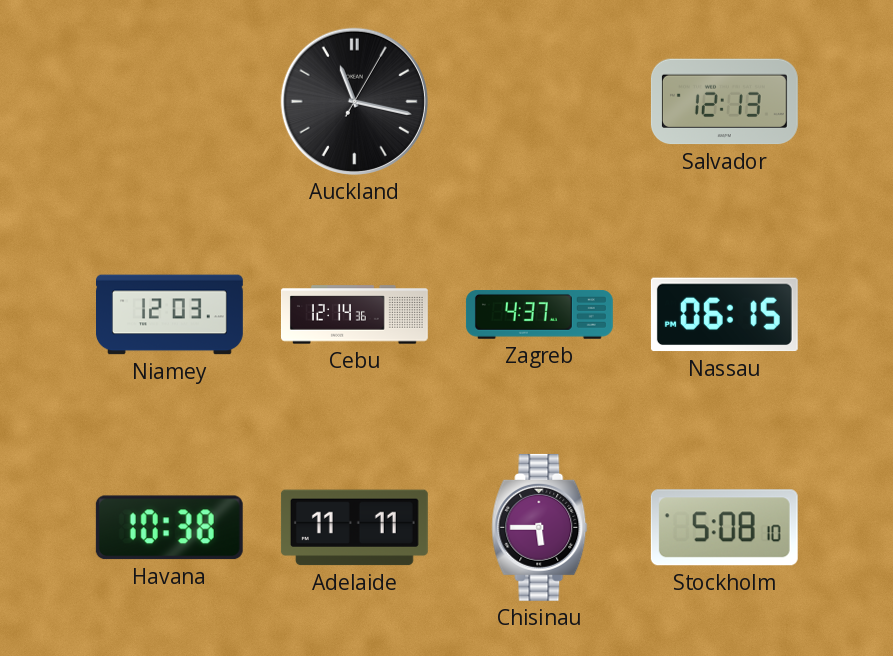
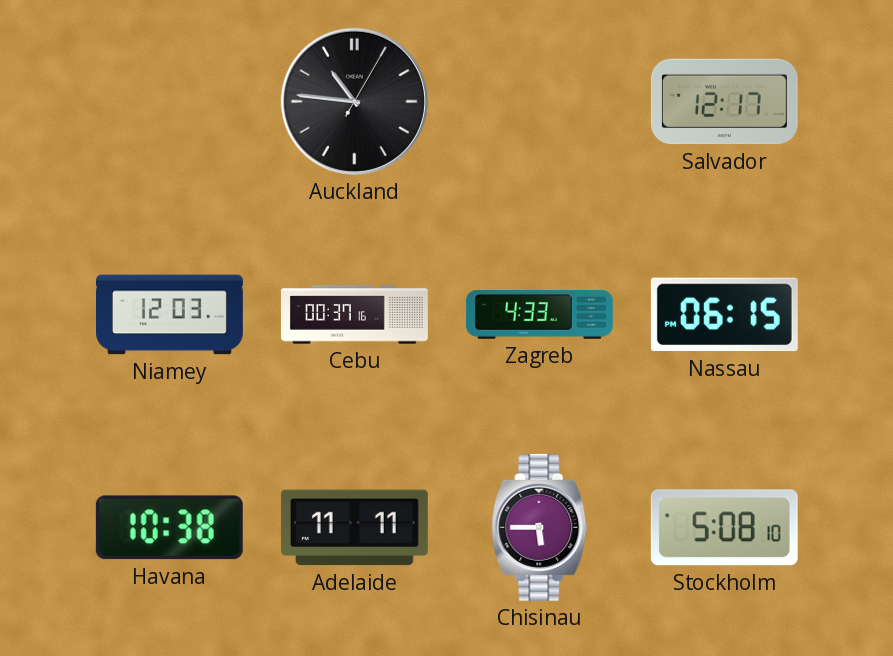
Auckland: 11:17 -> 10:46 (354, 101)
Salvador: 12:13 -> 12:17 (724, 102)
Cebu: 12:14 -> 00:37 (355, 315)
Zagreb: 4:37 -> 4:33 (539, 315)
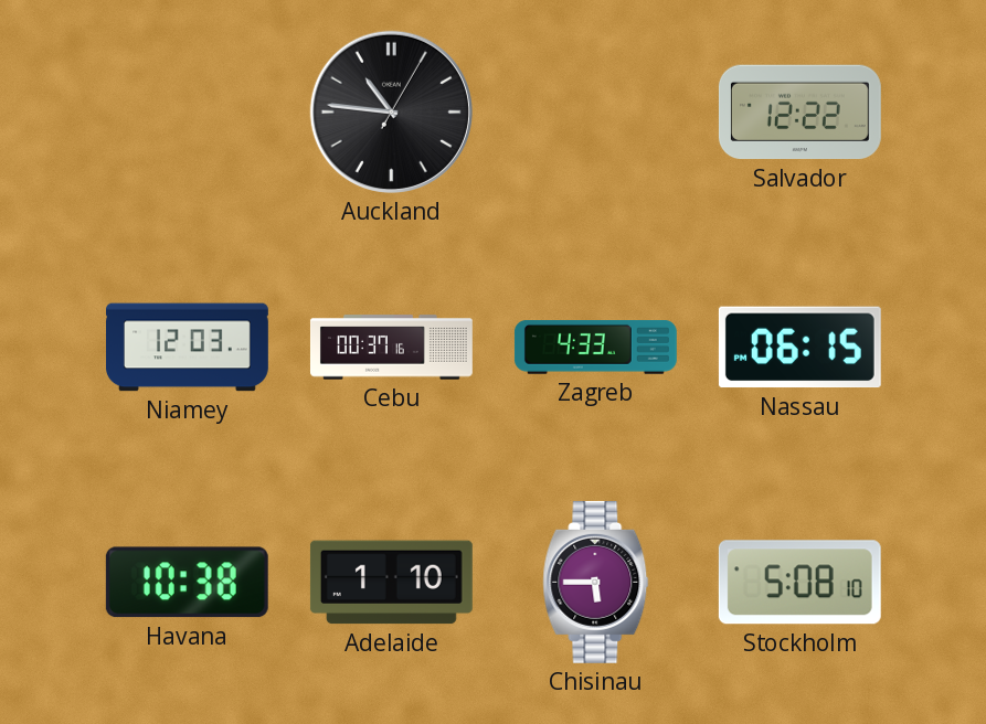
Salvador: 12:17 -> 12:22 (799, 113)
Adelaide: 11:11 -> 1:10 (391, 583)
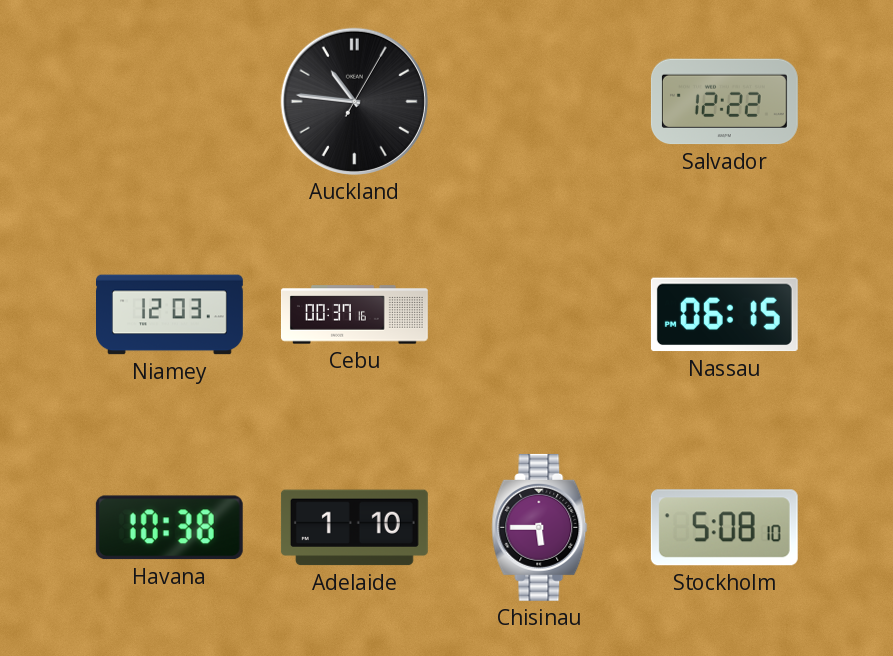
Zagreb: 4:33 -> none (595, 348)
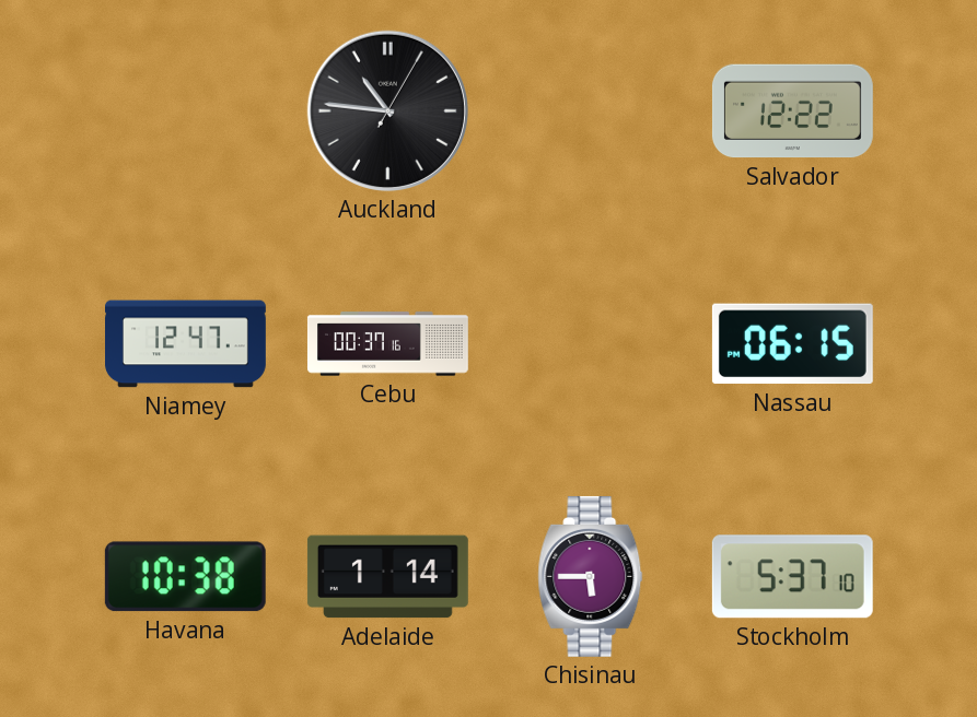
Niamey: 12:03 -> 12:47 (186, 344)
Adelaide: 1:10 -> 1:14 (387, 577)
Stockholm: 5:08 -> 5:37 (792, 577)
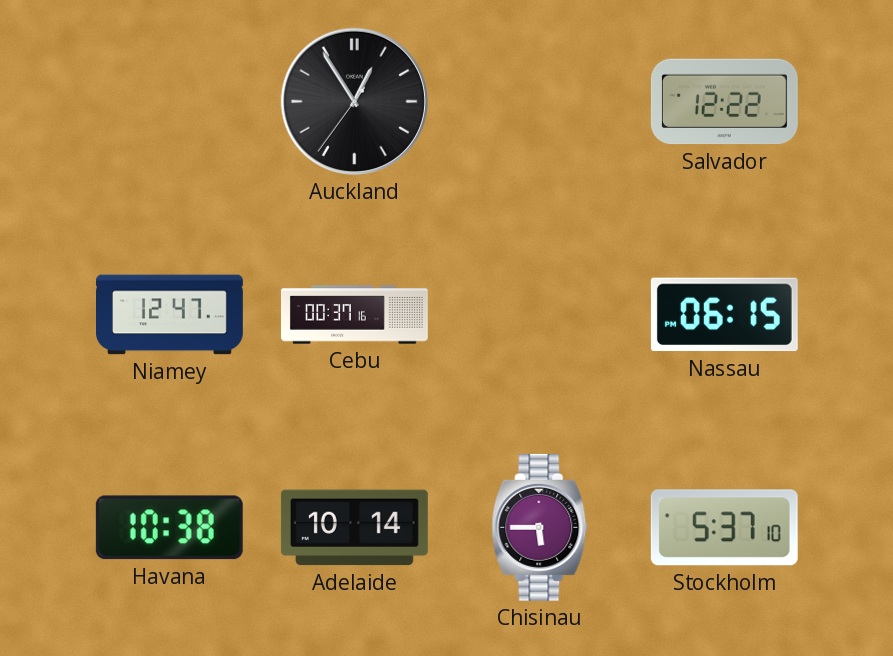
Auckland: 10:46 -> 12:54 (354, 101)
Adelaide: 1:14 -> 10:14 (354, 528)
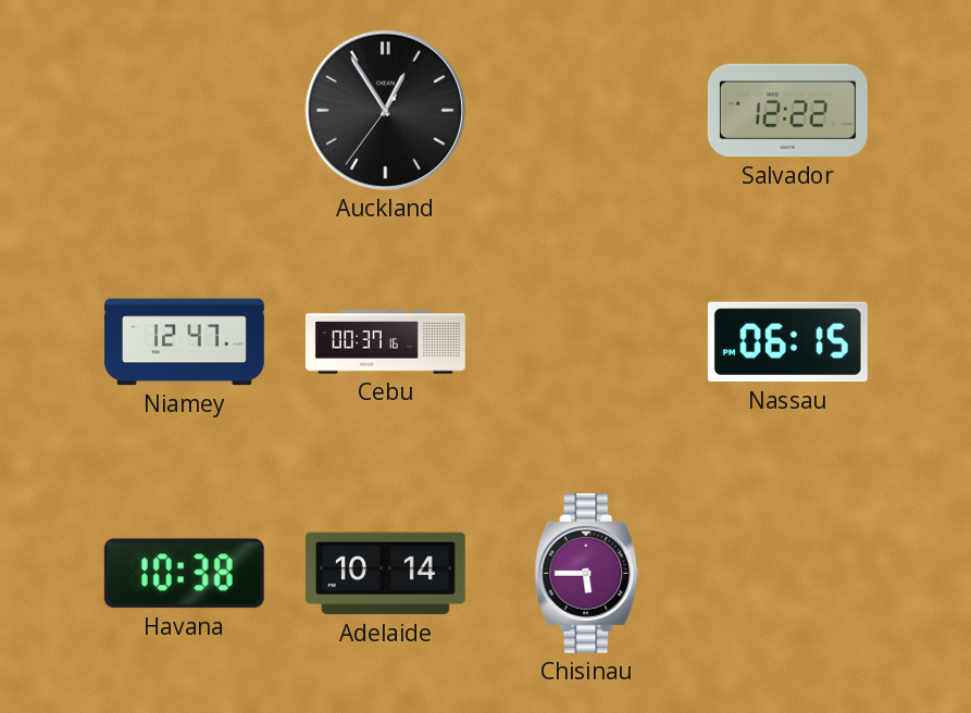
Stockholm: 5:37 -> none (724, 528)
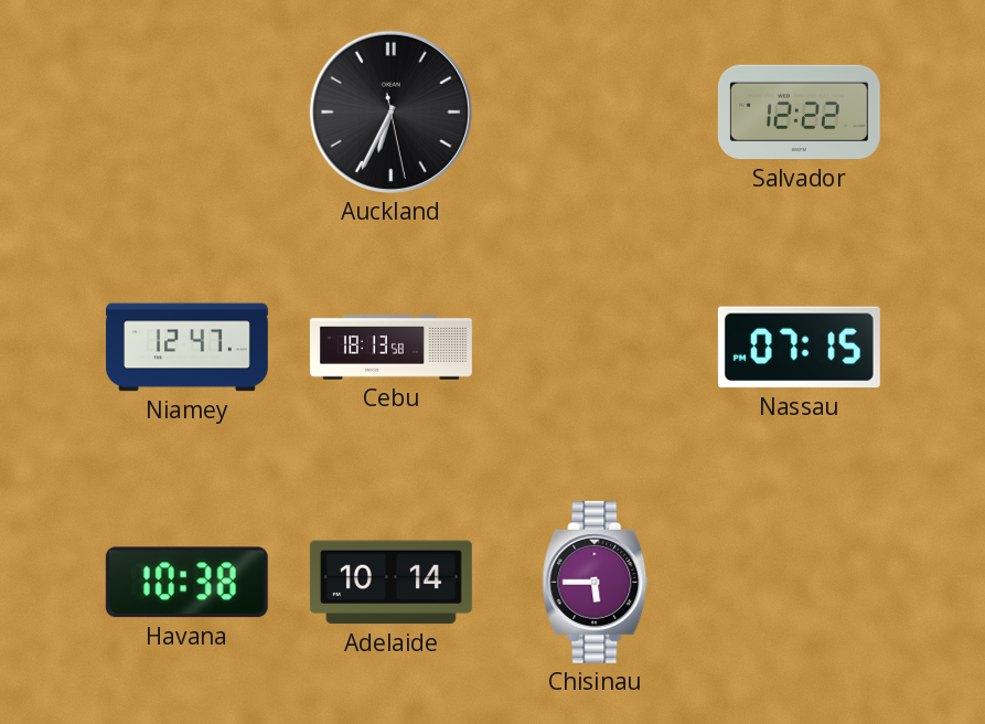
Auckland: 12:54 -> 6:34 (390, 111)
Cebu: 00:37 -> 18:13 (392, 348)
Nassau: 06:15 -> 07:15 (799, 348)
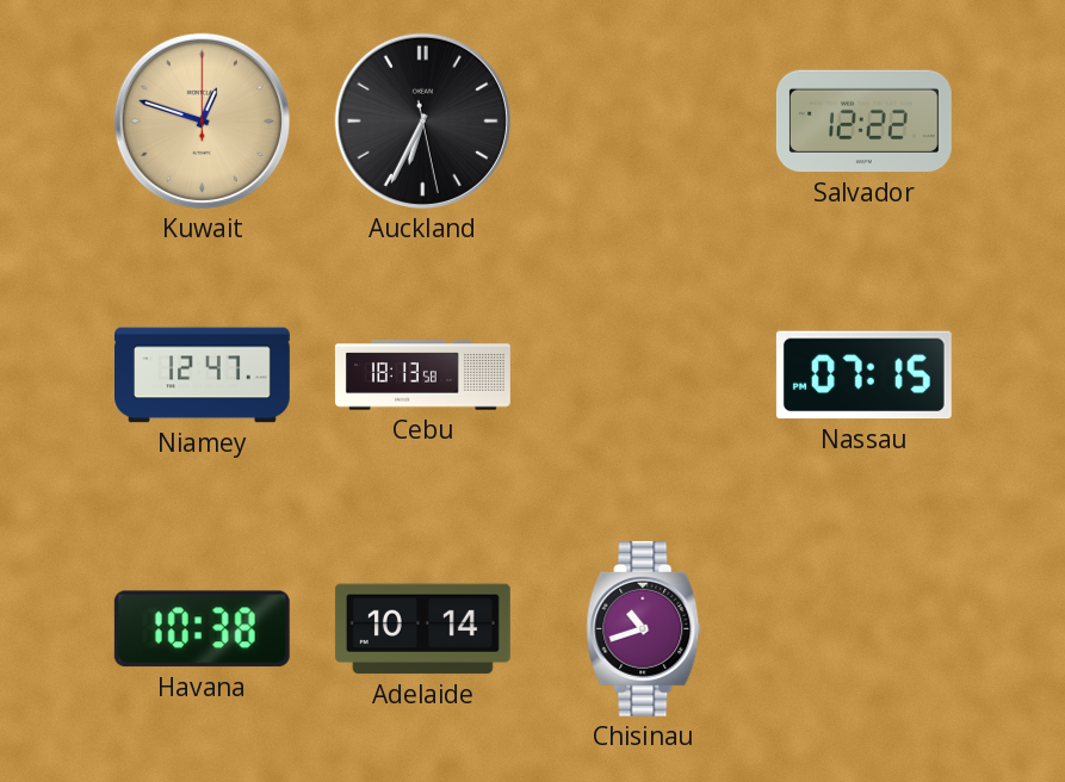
Kuwait: none -> 12:48 (202, 120)
Chisinau: 5:45 -> 10:42 (644, 628)
